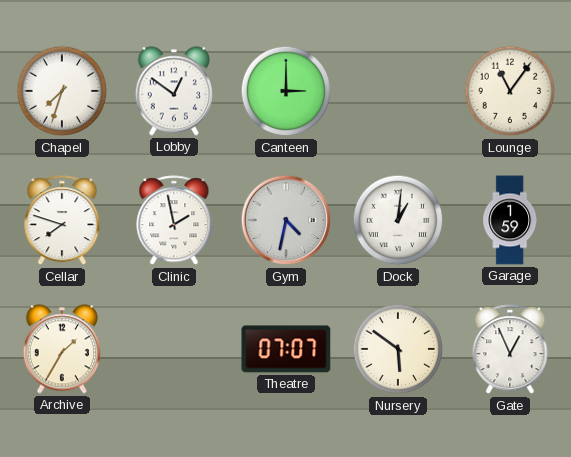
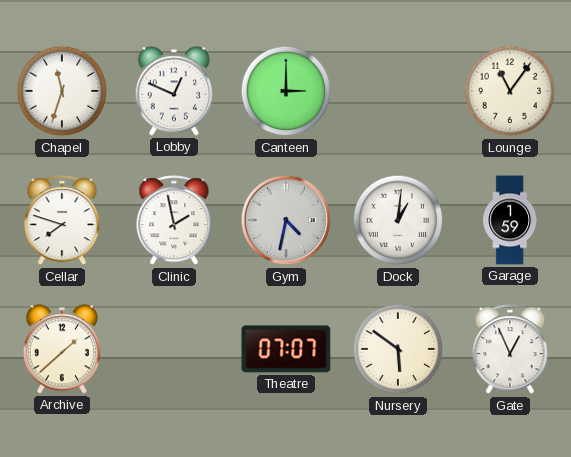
Chapel: 7:33 -> 11:33 (62, 91)
Lobby: 12:51 -> 12:49 (174, 91)
Archive: 1:35 -> 1:38 (62, 349)
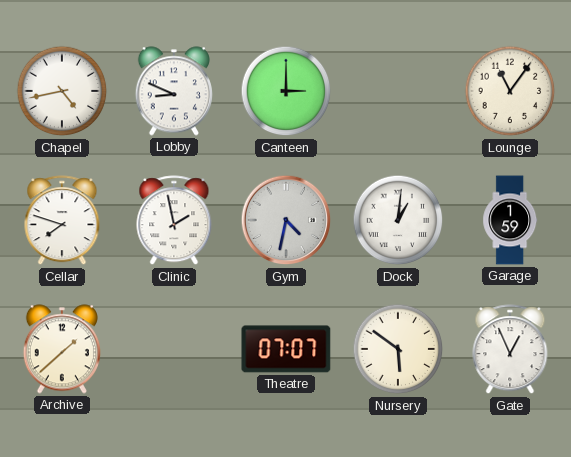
Chapel: 11:33 -> 4:43 (62, 91)
Lobby: 12:49 -> 8:49 (174, 91)
